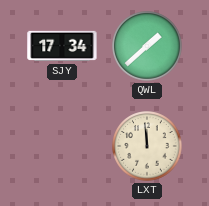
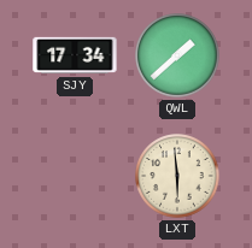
LXT: 11:59 -> 5:59 (177, 176)
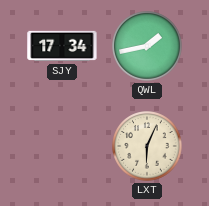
QWL: 1:38 -> 1:43 (147, 46)
LXT: 5:59 -> 6:04 (147, 146)
